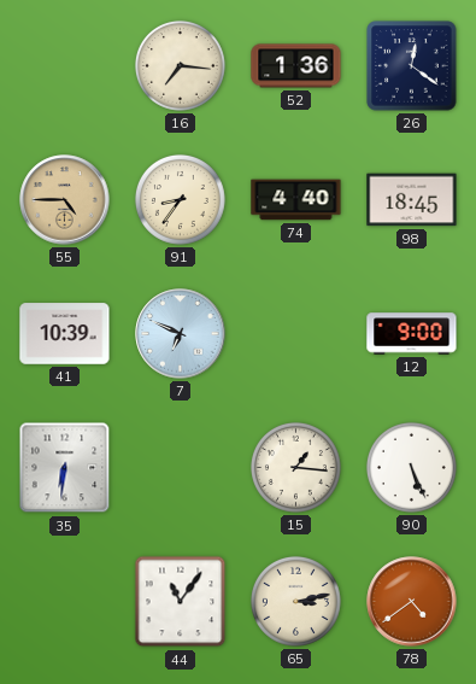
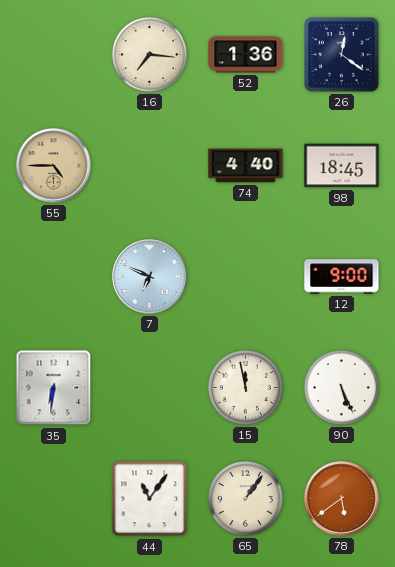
91: 8:36 -> none (180, 199)
41: 10:39 -> none (65, 334)
15: 1:16 -> 11:58 (245, 387)
65: 3:13 -> 1:06 (245, 498)
78: 4:39 -> 5:39 (342, 499)
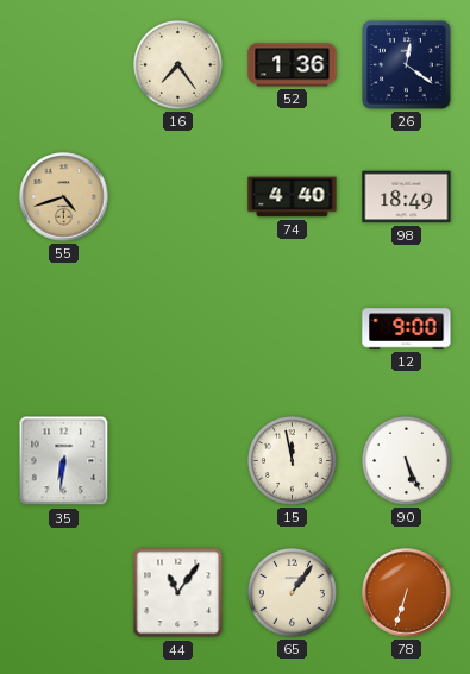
16: 7:16 -> 7:24 (177, 64)
55: 4:45 -> 4:42 (64, 197)
98: 18:45 -> 18:49 (407, 197)
7: 6:49 -> none (150, 277)
78: 5:39 -> 6:33 (407, 593)
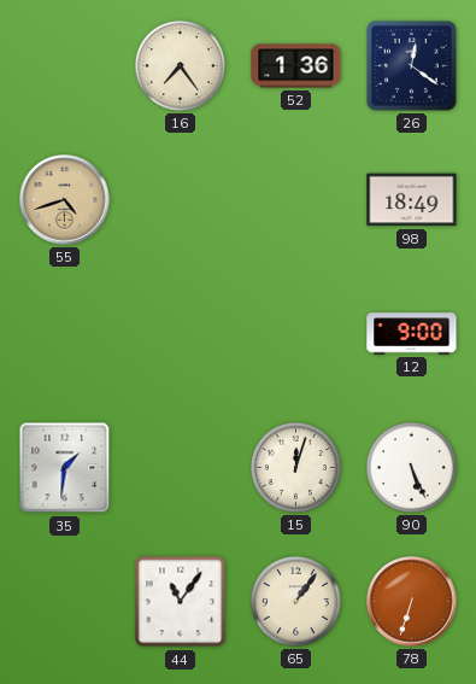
74: 4:40 -> none (293, 197)
35: 6:31 -> 1:31 (65, 468)
15: 11:58 -> 12:03 (295, 467)
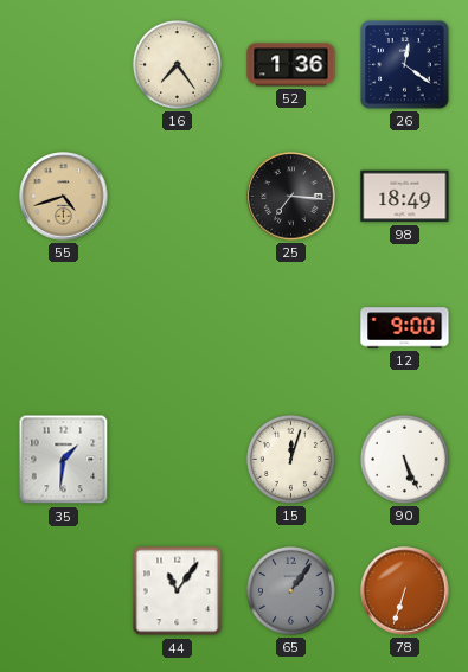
25: none -> 7:16 (291, 197)
65 dial: cream -> grey (290, 590)
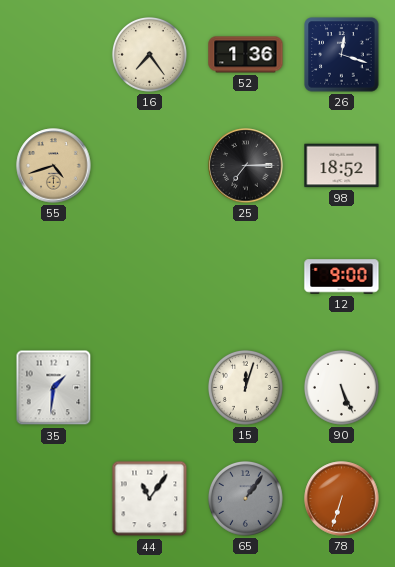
26: 12:21 -> 12:18 (342, 55)
25: 7:16 -> 7:15 (246, 166)
98: 18:49 -> 18:52 (342, 166)
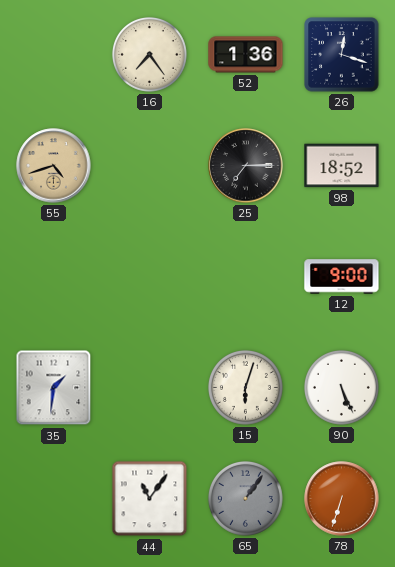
15: 12:03 -> 6:03 (245, 387)
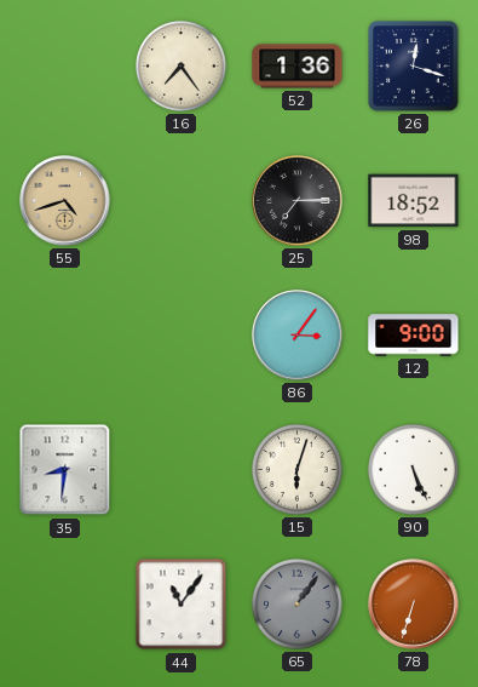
86: none -> 3:06 (298, 336)
35: 1:31 -> 8:31 (65, 470)
